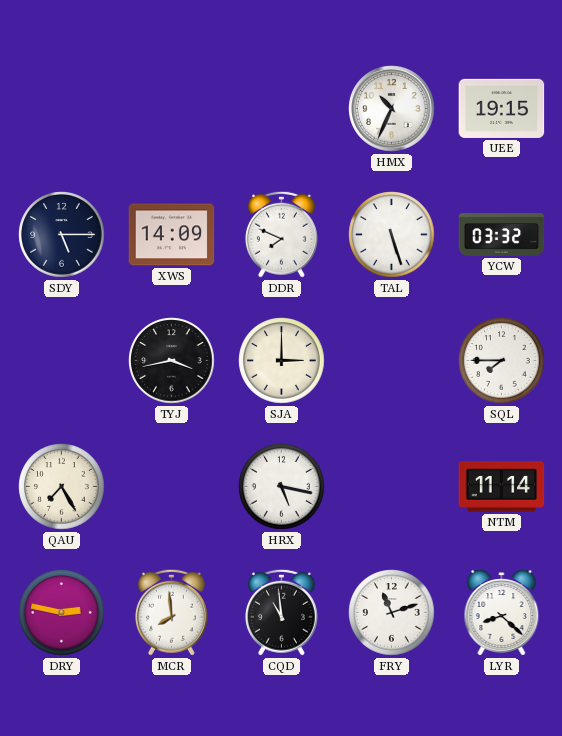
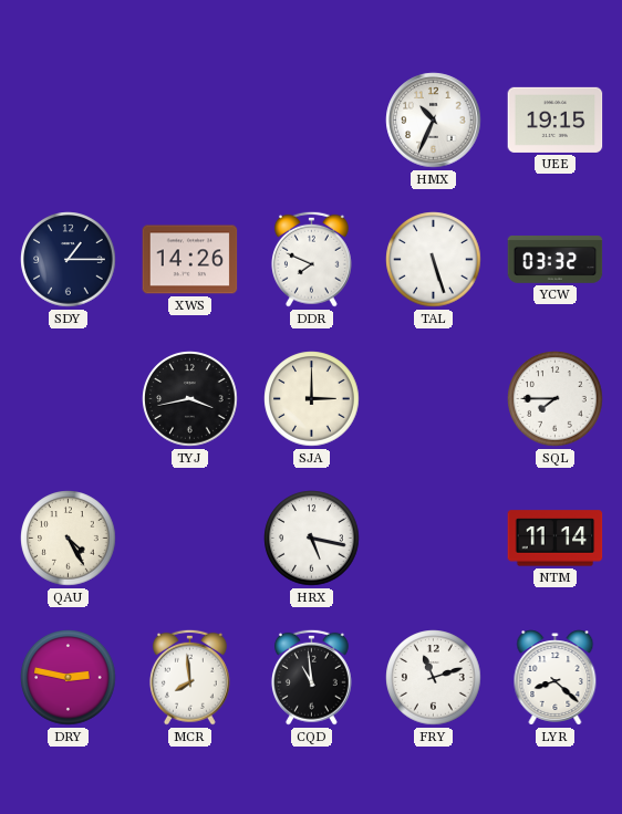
SDY: 5:15 -> 1:15 (69, 260)
XWS: 14:09 -> 14:26 (190, 260)
QAU: 7:25 -> 4:25 (69, 539)
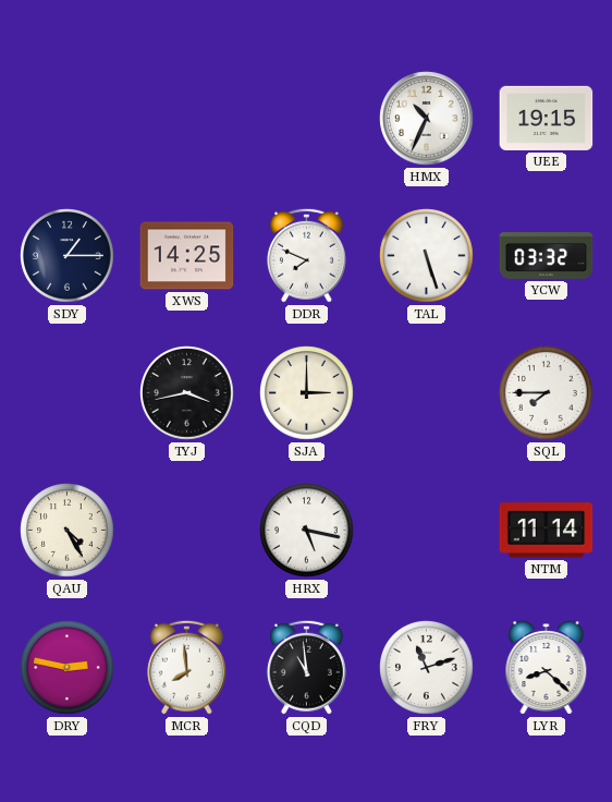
XWS: 14:26 -> 14:25 (187, 256)
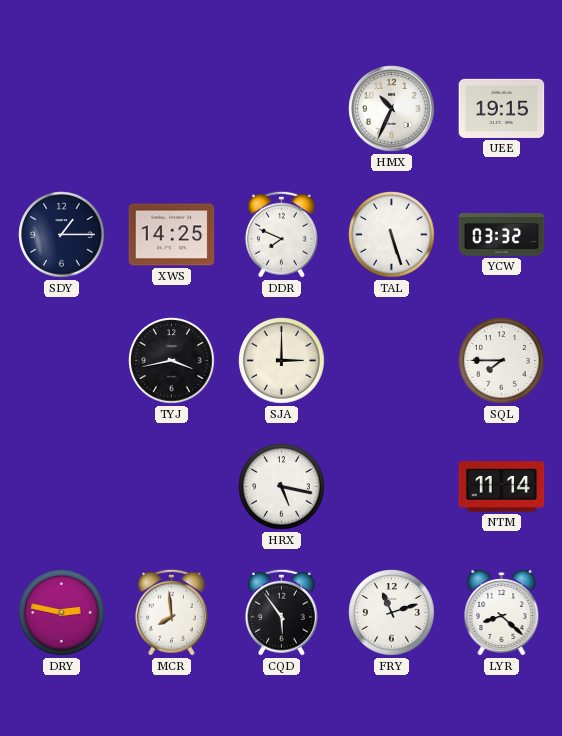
QAU: 4:25 -> none (68, 531)
CQD: 10:59 -> 5:54 (281, 612)
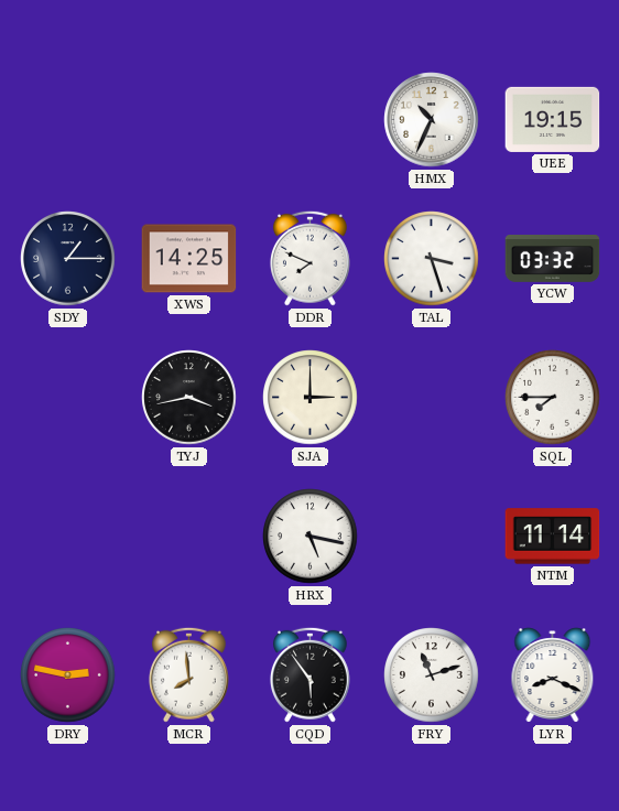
TAL: 5:27 -> 3:27 (432, 259)
LYR: 8:22 -> 8:19 (553, 675)
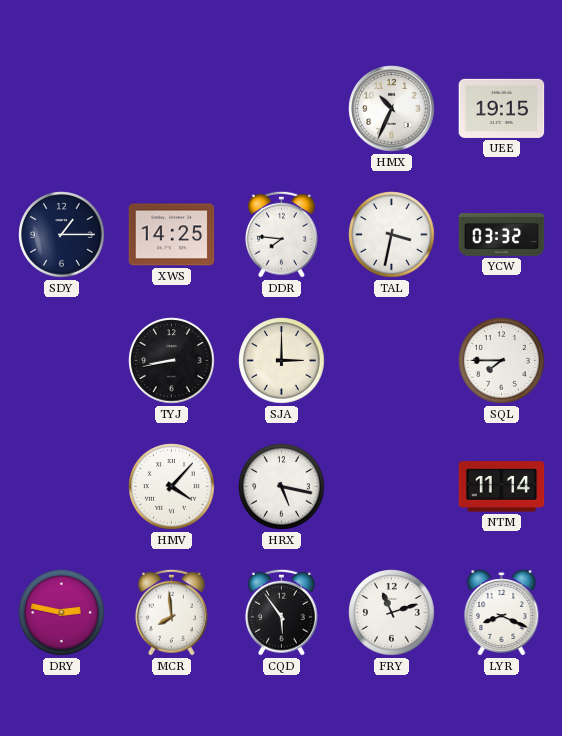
DDR: 7:49 -> 7:46 (281, 234)
TAL: 3:27 -> 3:32 (392, 235)
TYJ: 3:43 -> 8:43 (172, 361)
HMV: none -> 4:07 (172, 487)
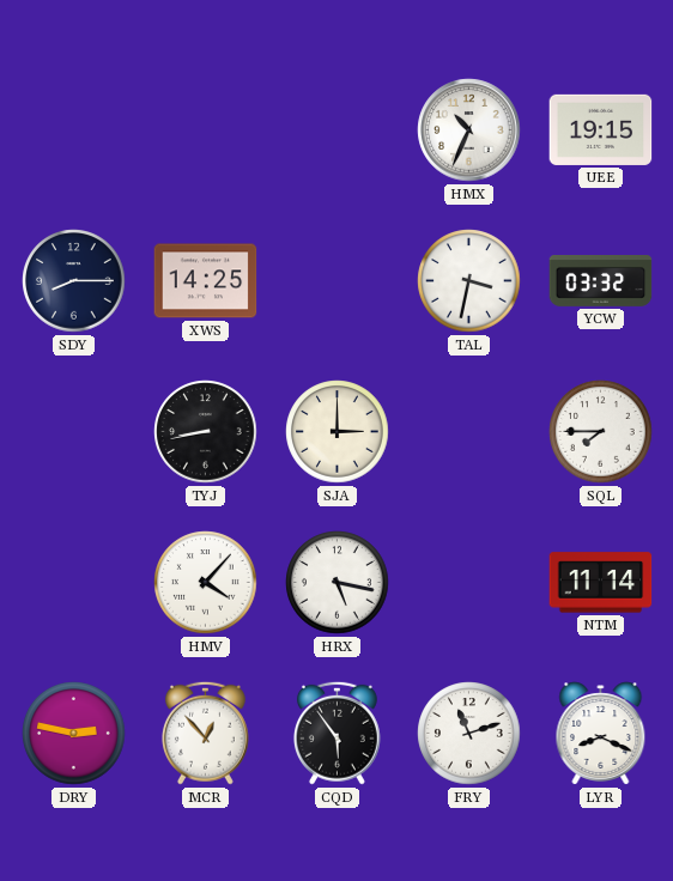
SDY: 1:15 -> 8:15 (74, 281)
DDR: 7:46 -> none (281, 234)
MCR: 7:59 -> 12:53 (205, 733)
